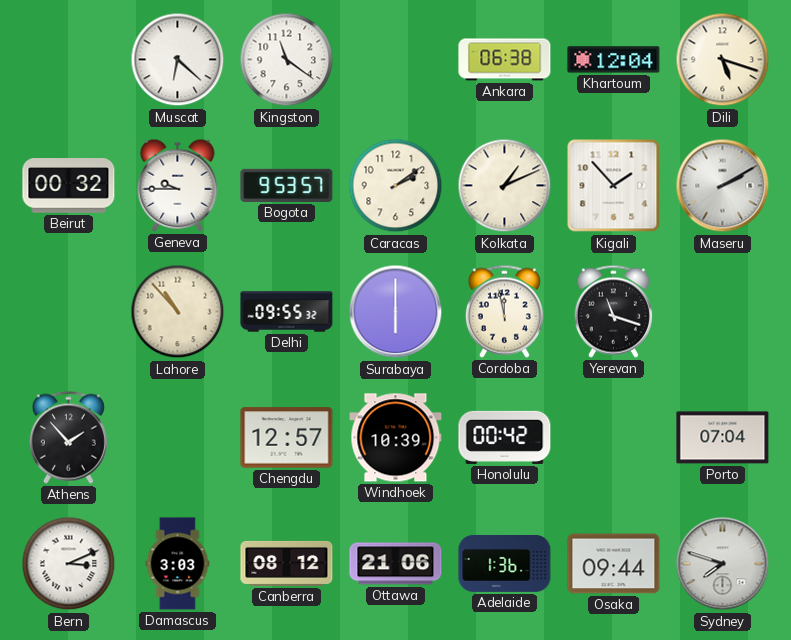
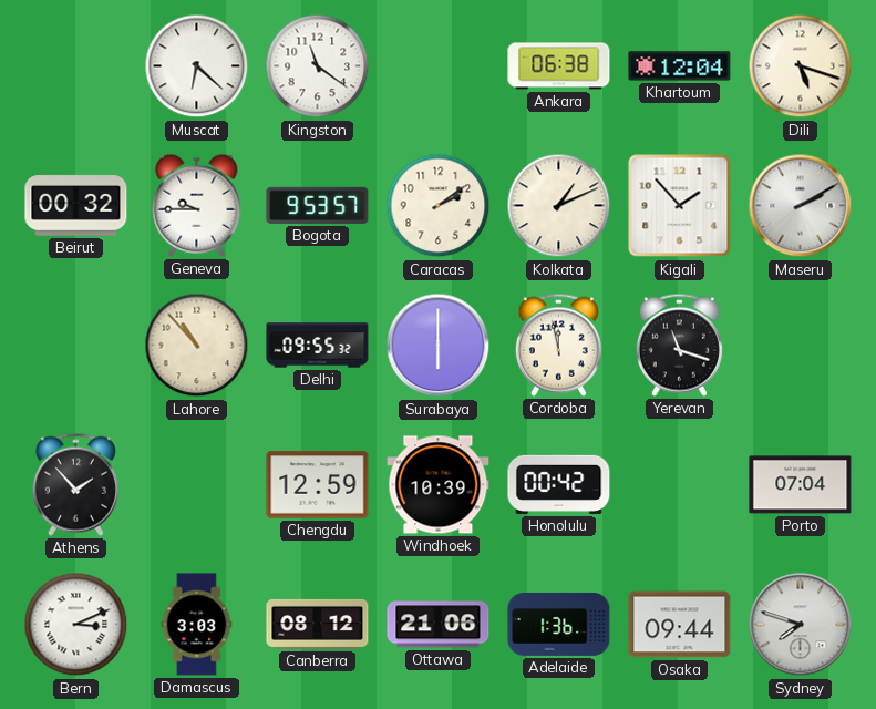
Chengdu: 12:57 -> 12:59 (318, 485)
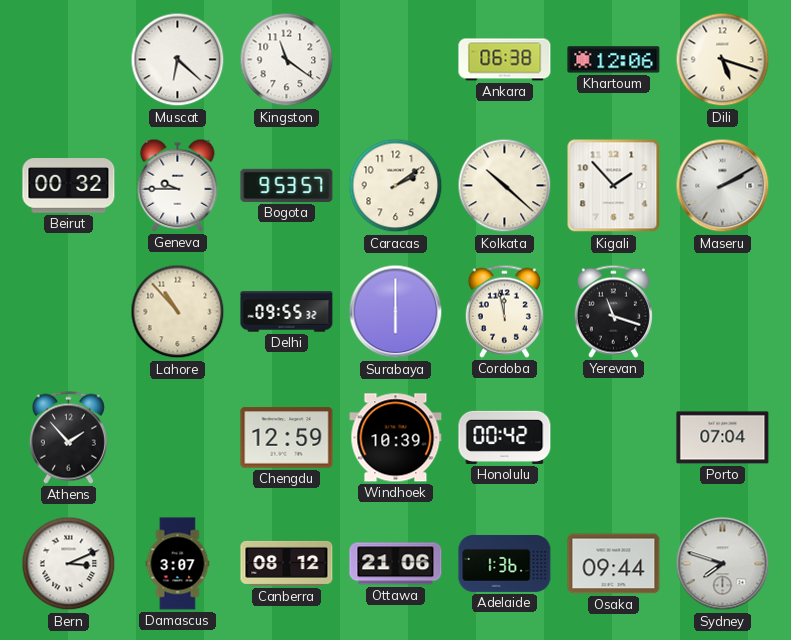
Khartoum: 12:04 -> 12:06 (614, 60)
Kolkata: 1:11 -> 10:22 (505, 186)
Damascus: 3:03 -> 3:07 (178, 564)
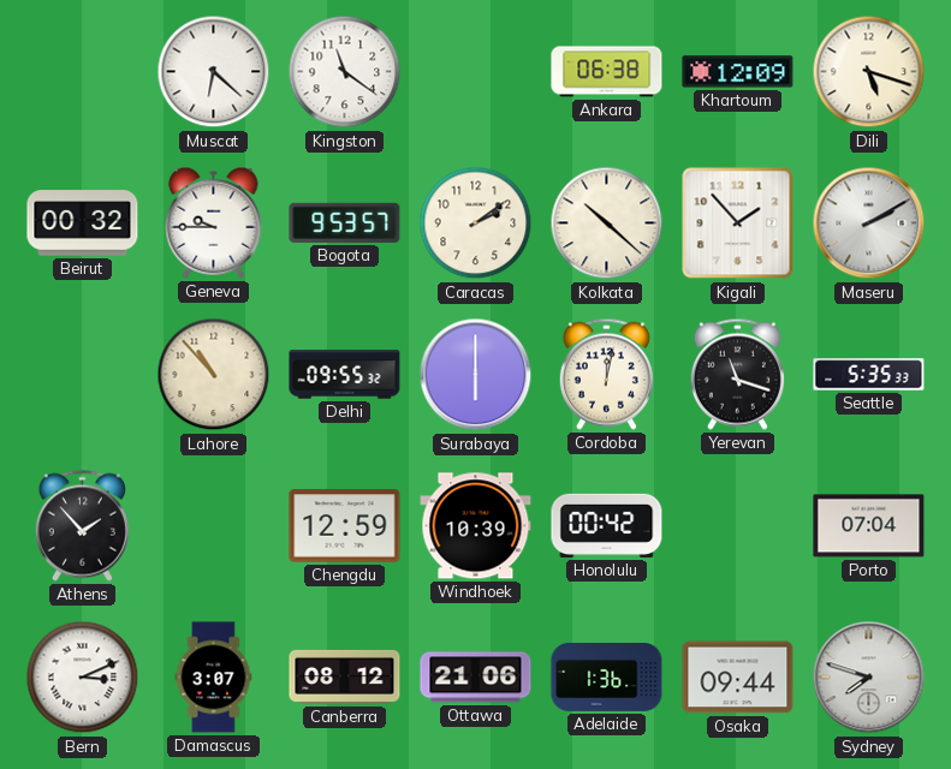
Khartoum: 12:06 -> 12:09 (738, 72)
Cordoba: 11:58 -> 12:02 (606, 374)
Seattle: none -> 5:35 (869, 375)
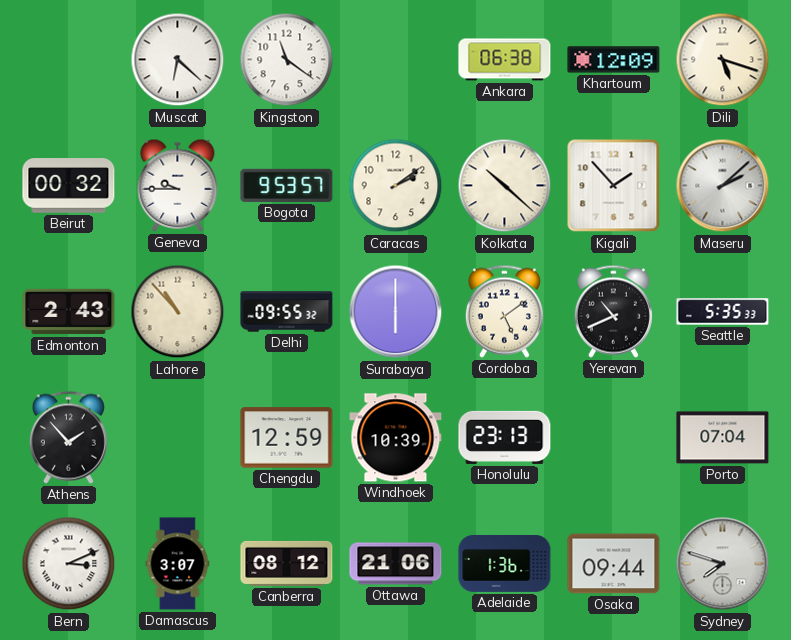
Maseru: 2:10 -> 2:08 (723, 186)
Edmonton: none -> 2:43 (69, 312)
Cordoba: 12:02 -> 5:09 (504, 311)
Yerevan: 11:18 -> 10:41 (613, 311)
Honolulu: 00:42 -> 23:13 (505, 437)
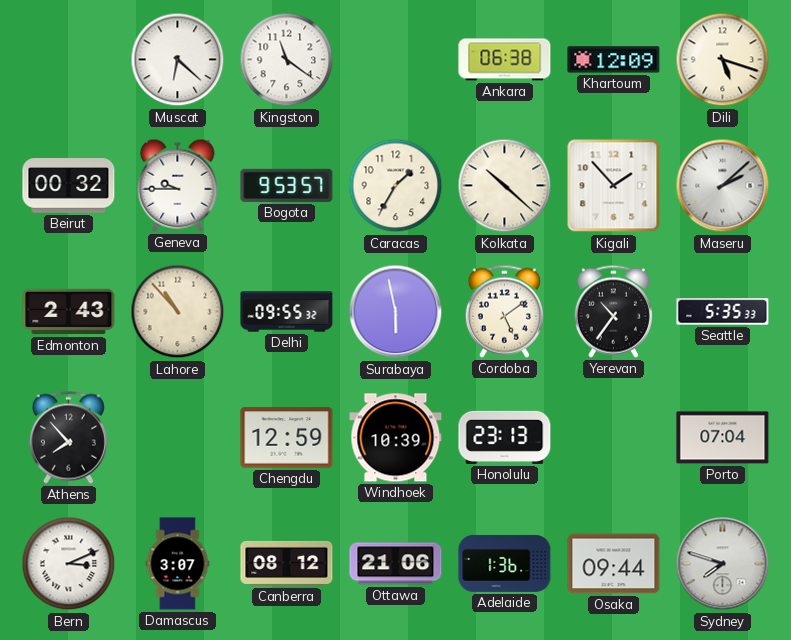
Caracas: 2:09 -> 1:35 (396, 186)
Surabaya: 6:00 -> 5:58 (396, 312)
Yerevan: 10:41 -> 10:36 (613, 311)
Athens: 1:53 -> 7:53 (68, 437)
